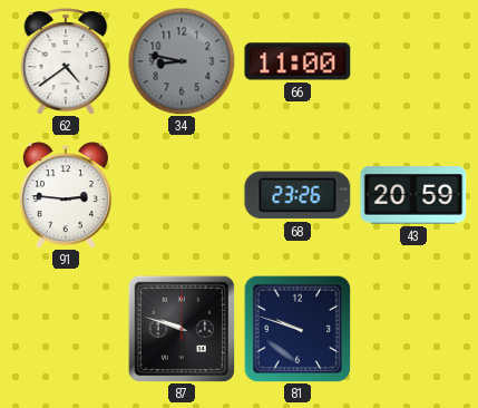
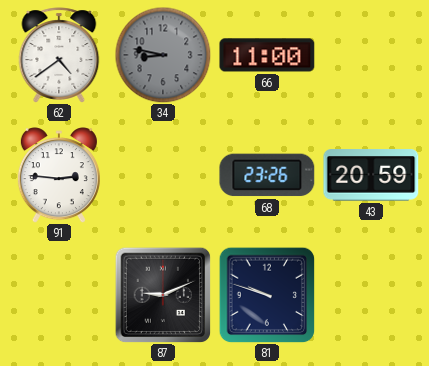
87: 9:48 -> 9:11 (163, 295)
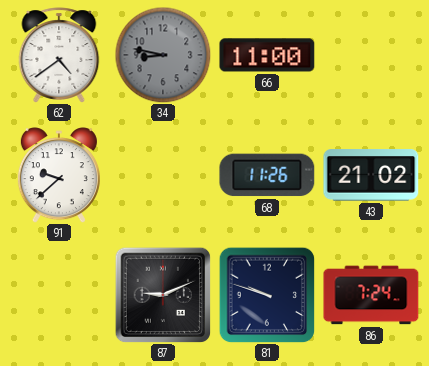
91: 2:46 -> 9:38 (59, 175)
68: 23:26 -> 11:26 (267, 175)
43: 20:59 -> 21:02 (371, 175)
86: none -> 7:24 (371, 295)
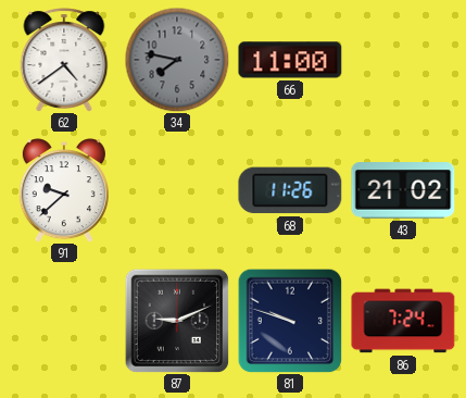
34: 8:47 -> 7:47 (177, 60)
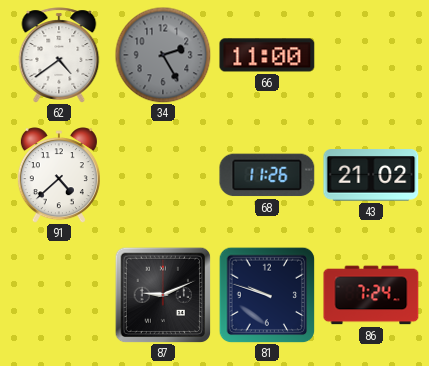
34: 7:47 -> 2:25 (163, 55)
91: 9:38 -> 4:38 (59, 175)
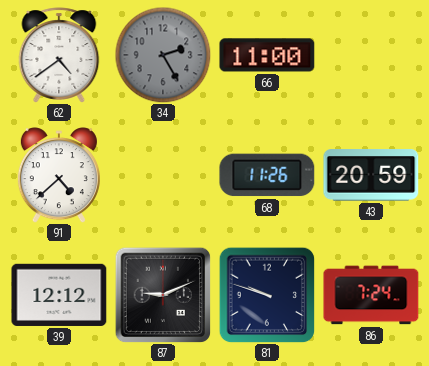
43: 21:02 -> 20:59 (371, 175)
39: none -> 12:12 (59, 295)
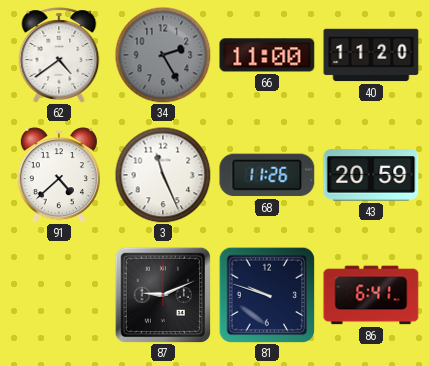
40: none -> 11:20 (371, 55)
3: none -> 11:26 (163, 175)
39: 12:12 -> none (59, 295)
86: 7:24 -> 6:41 (371, 295)
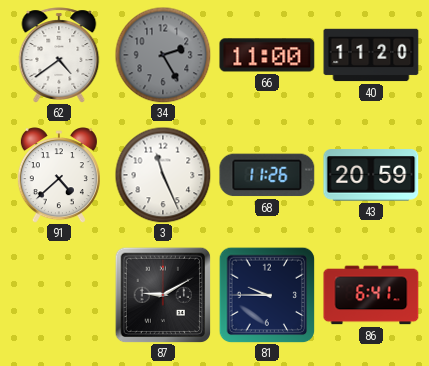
87: 9:11 -> 9:10 (163, 295)
81: 9:48 -> 9:45 (267, 295)
